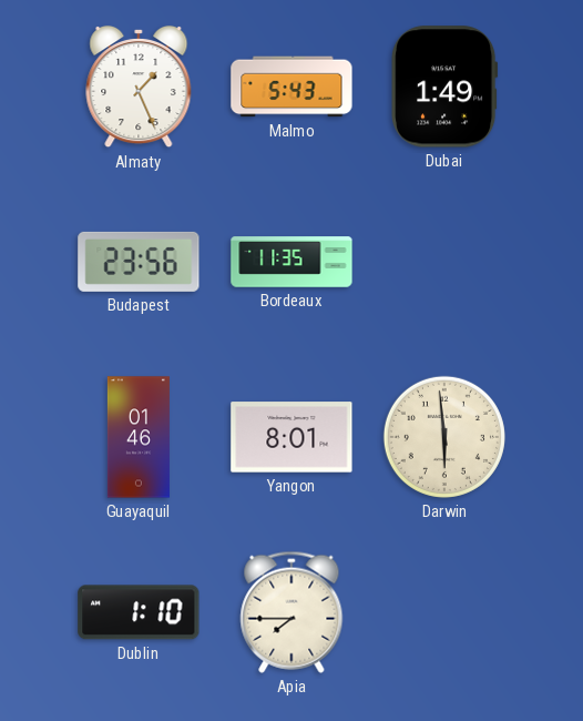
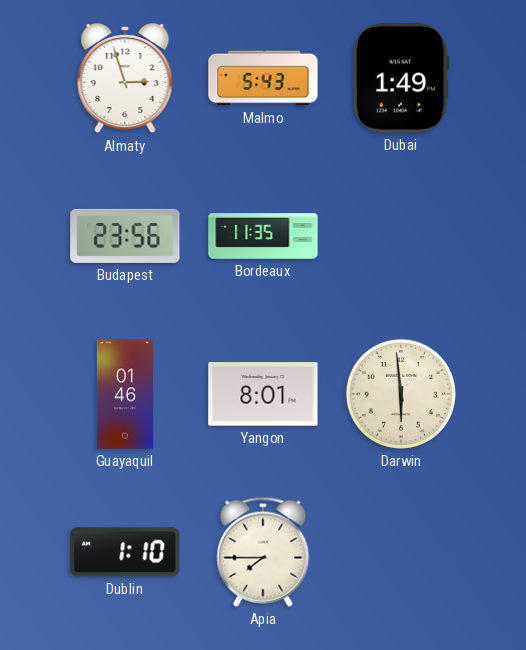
Almaty: 1:26 -> 2:57 (125, 78)
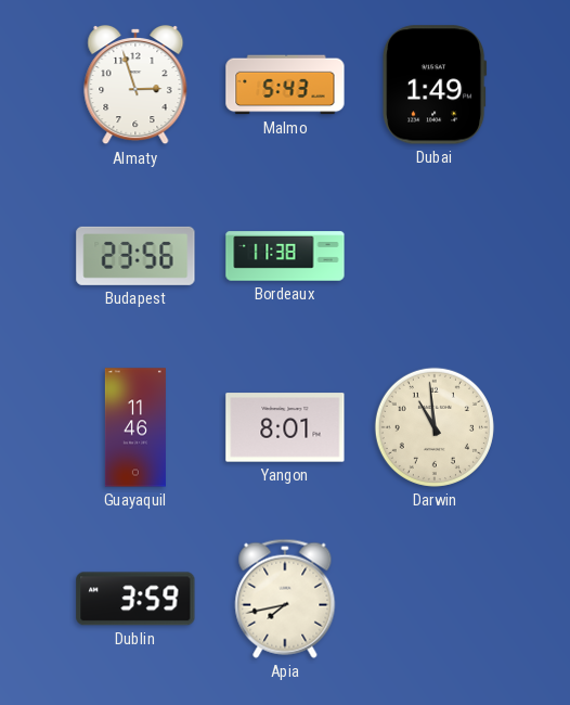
Bordeaux: 11:35 -> 11:38 (285, 256)
Guayaquil: 01:46 -> 11:46 (135, 427)
Darwin: 5:59 -> 10:59 (435, 427)
Dublin: 1:10 -> 3:59 (135, 599)
Apia: 7:45 -> 7:43 (285, 599)
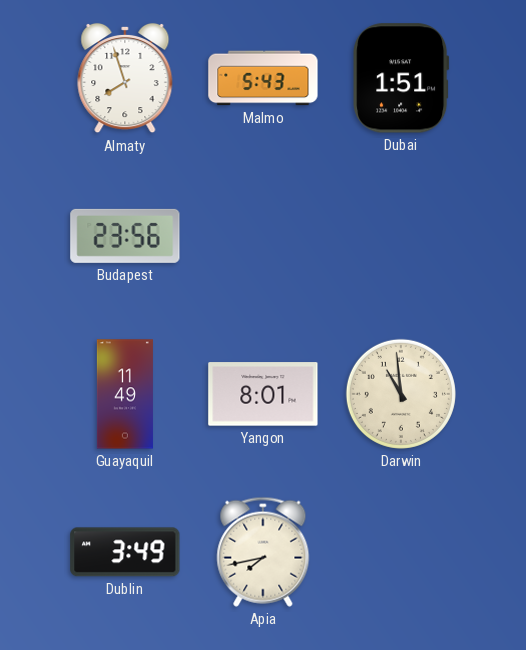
Almaty: 2:57 -> 7:57 (125, 78)
Dubai: 1:49 -> 1:51 (401, 78)
Bordeaux: 11:38 -> none (285, 256)
Guayaquil: 11:46 -> 11:49 (125, 394)
Dublin: 3:59 -> 3:49 (125, 552)
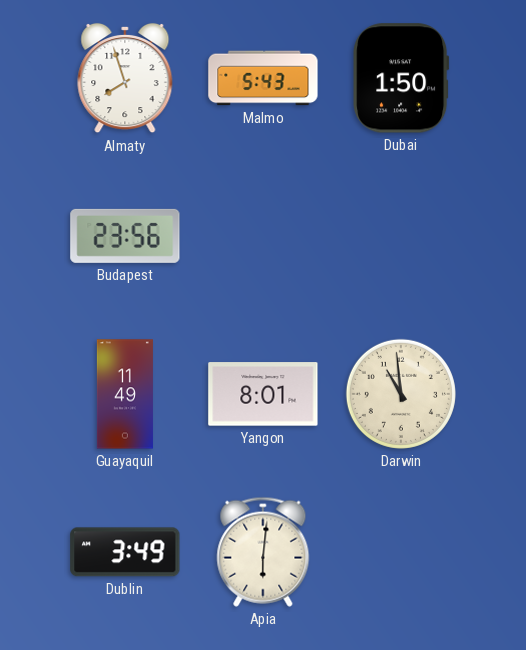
Dubai: 1:51 -> 1:50 (401, 78)
Apia: 7:43 -> 6:01 (263, 552)
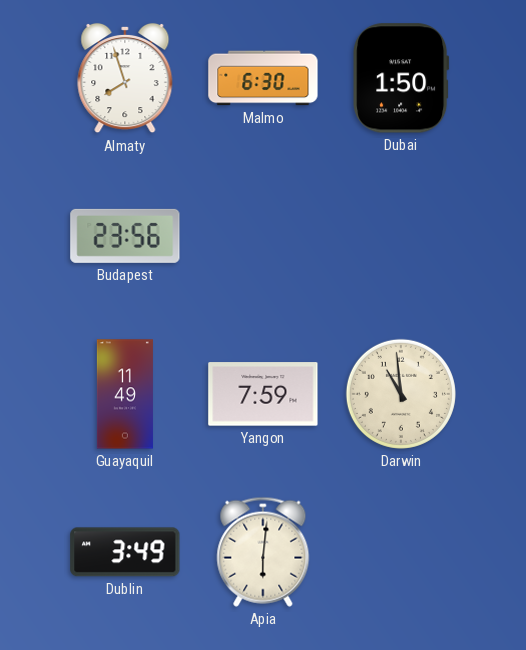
Malmo: 5:43 -> 6:30 (263, 78)
Yangon: 8:01 -> 7:59 (263, 394)
